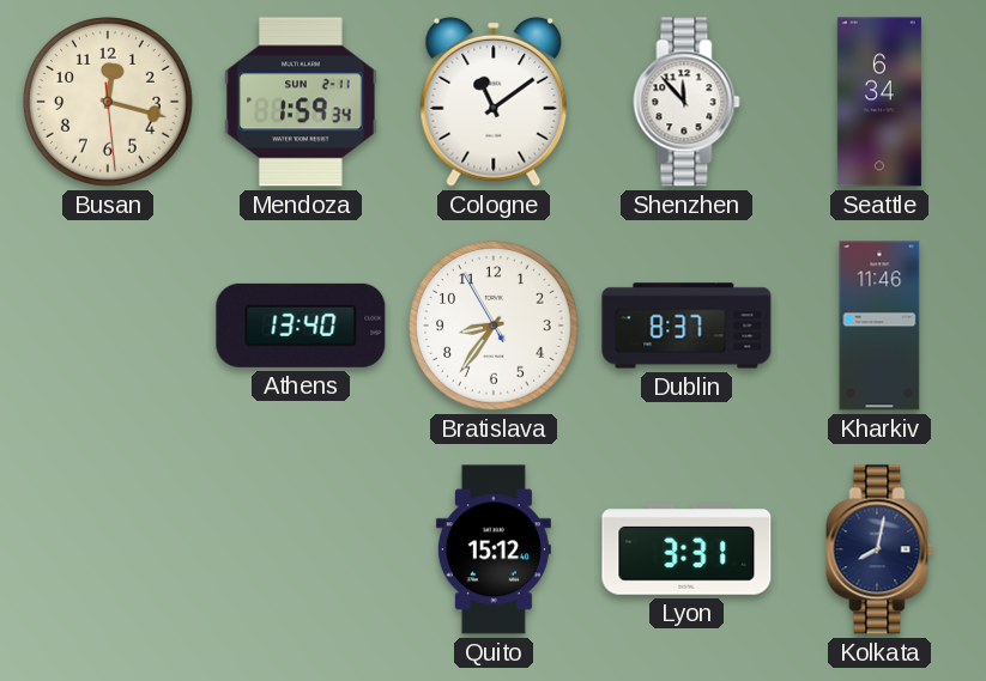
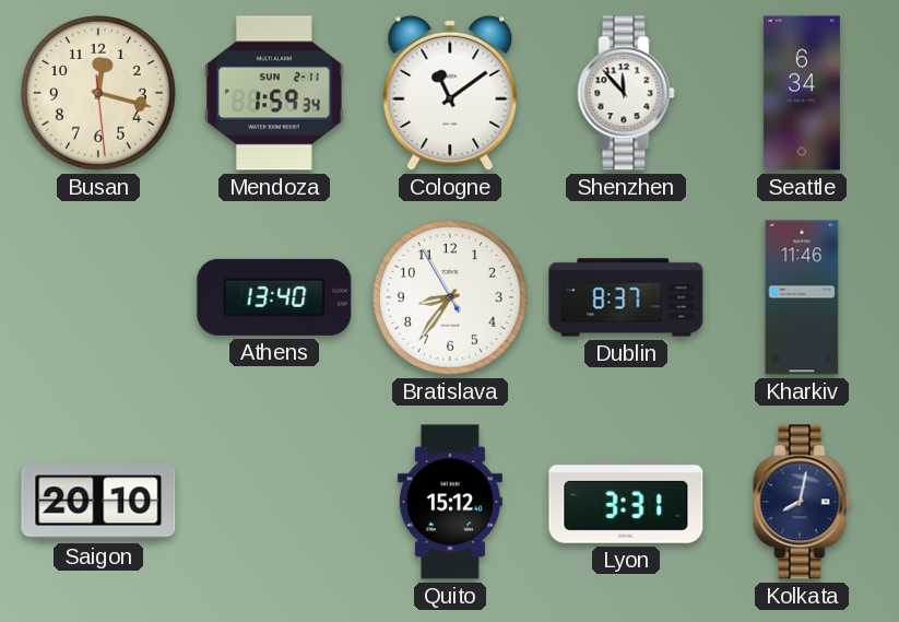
Saigon: none -> 20:10 (98, 502)
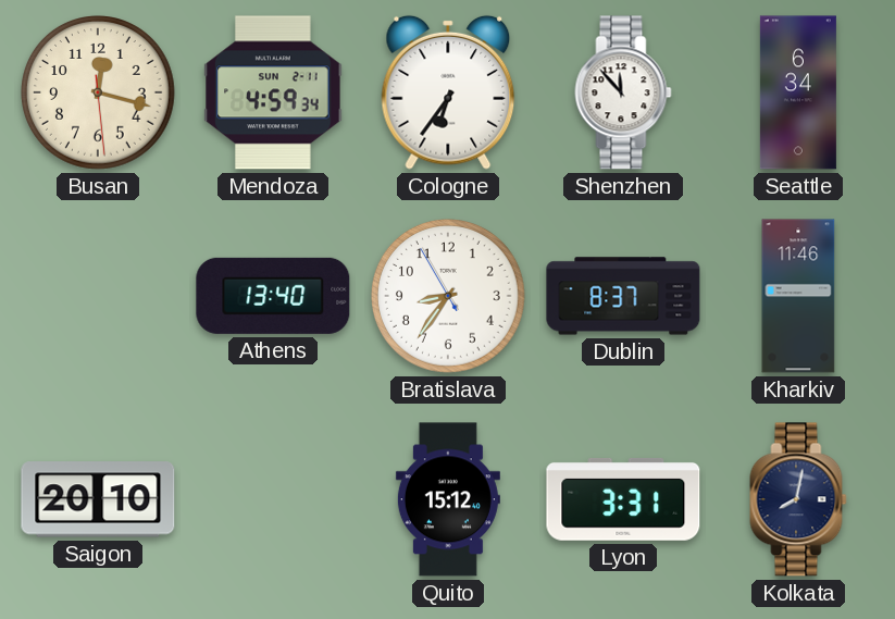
Mendoza: 1:59 -> 4:59 (273, 92)
Cologne: 11:09 -> 6:36 (448, 92)
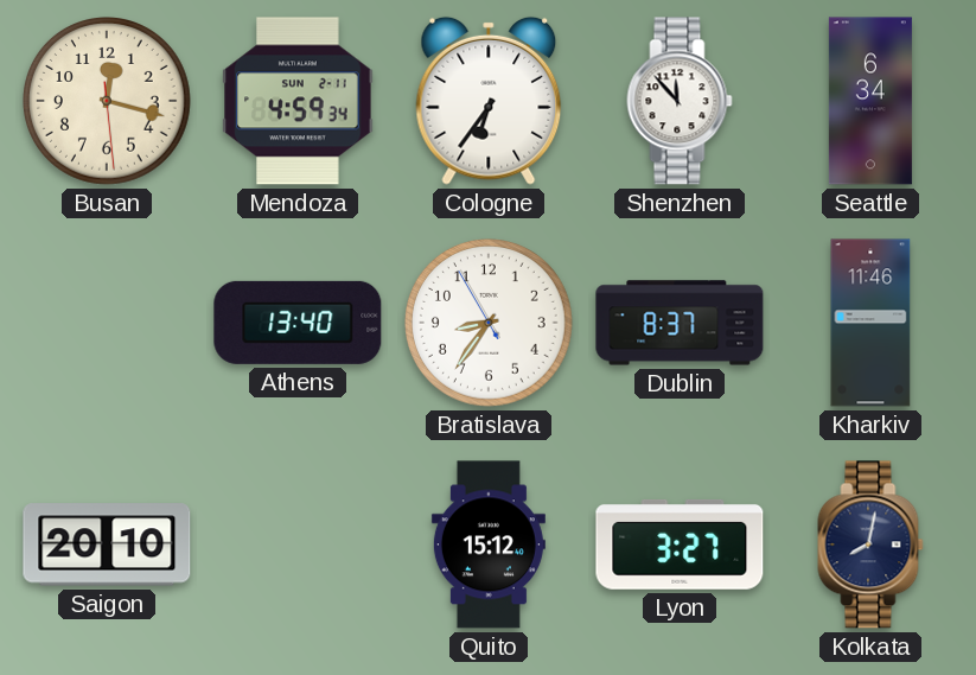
Lyon: 3:31 -> 3:27 (680, 545)
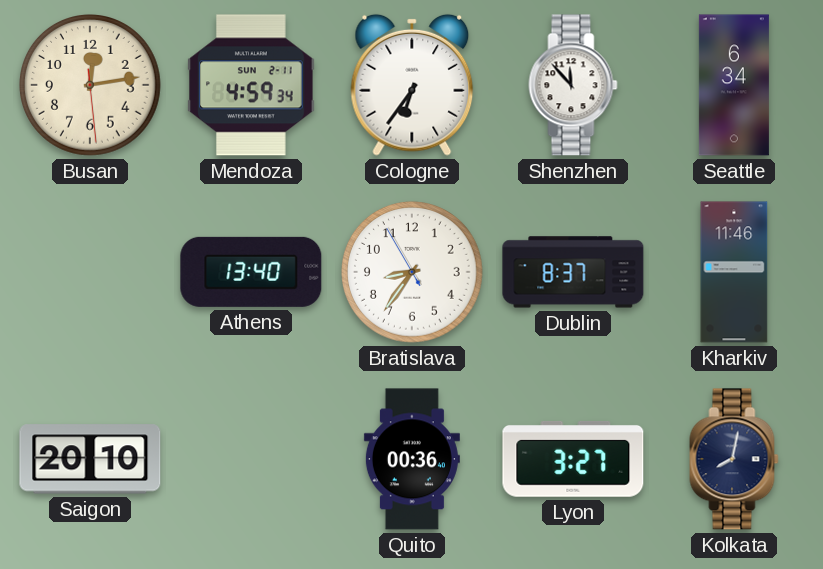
Busan: 12:17 -> 12:13 (91, 86)
Quito: 15:12 -> 00:36 (412, 459)
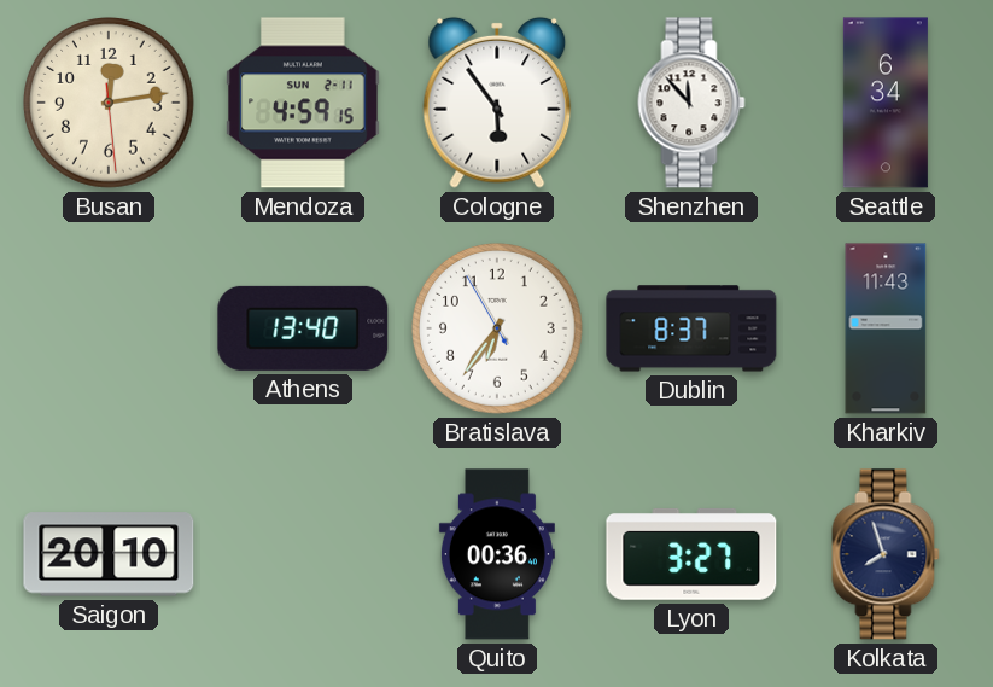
Mendoza: 4:59:34 -> 4:59:15 (303, 103)
Cologne: 6:36 -> 5:54 (497, 103)
Bratislava: 8:35 -> 6:35 (498, 330)
Kharkiv: 11:46 -> 11:43 (886, 328)
Kolkata: 8:02 -> 7:57 (886, 554)
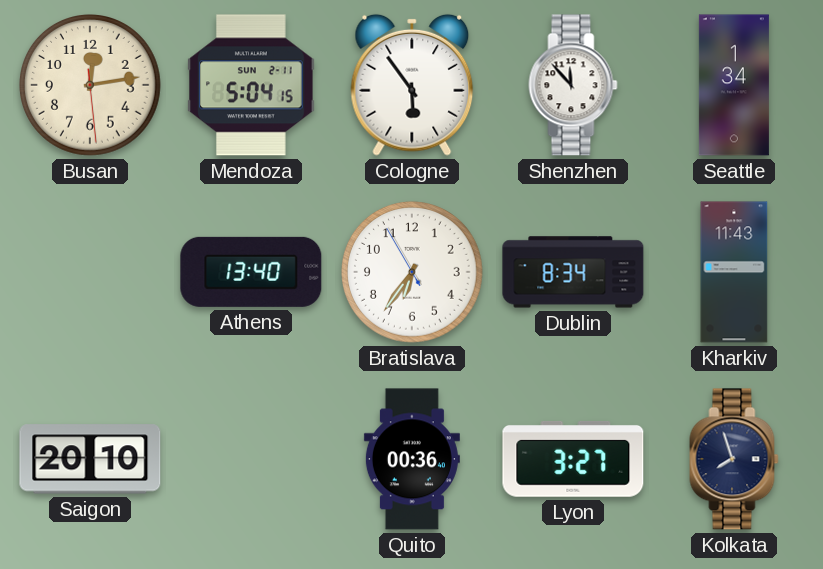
Mendoza: 4:59 -> 5:04 (251, 85)
Seattle: 6:34 -> 1:34 (734, 85)
Dublin: 8:37 -> 8:34 (573, 272)
